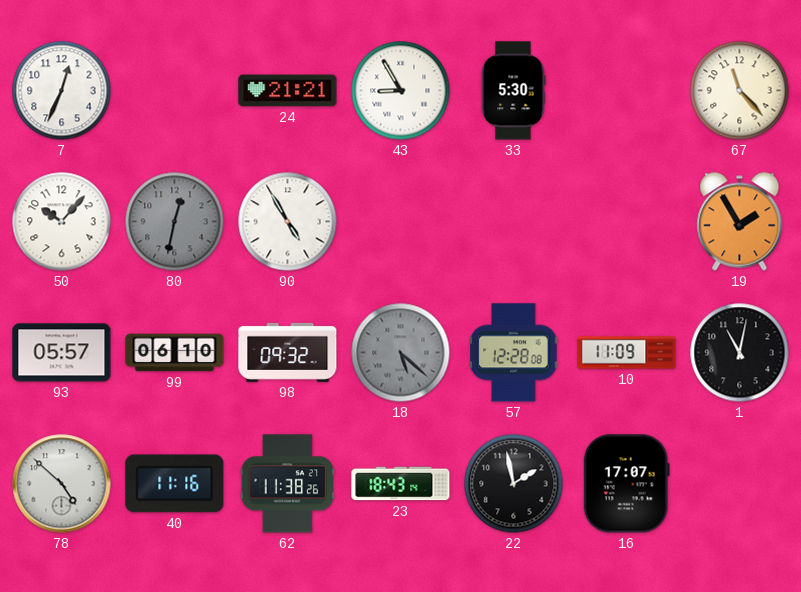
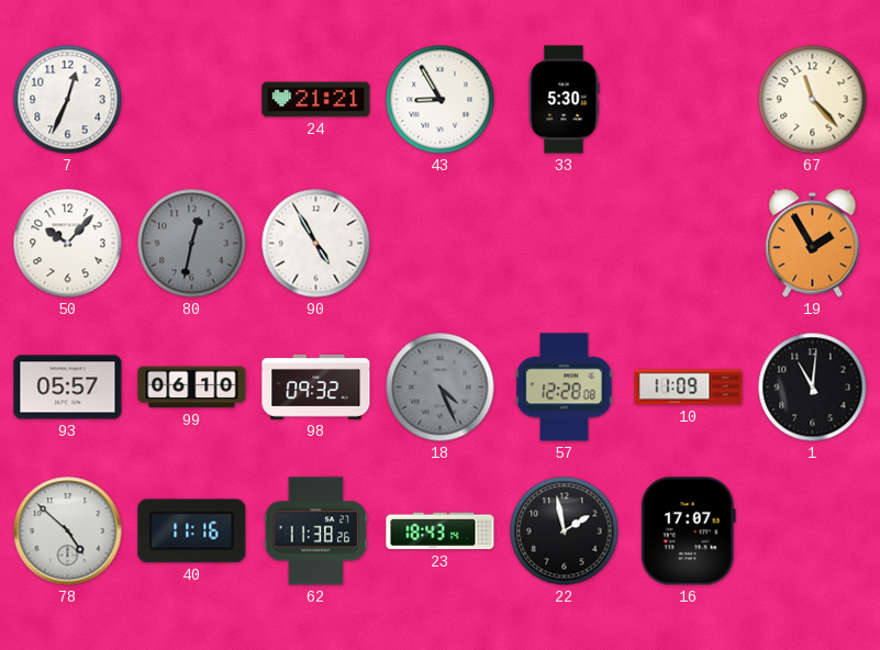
18: 5:22 -> 4:26 (441, 388)
1: 11:02 -> 11:01 (813, 388)
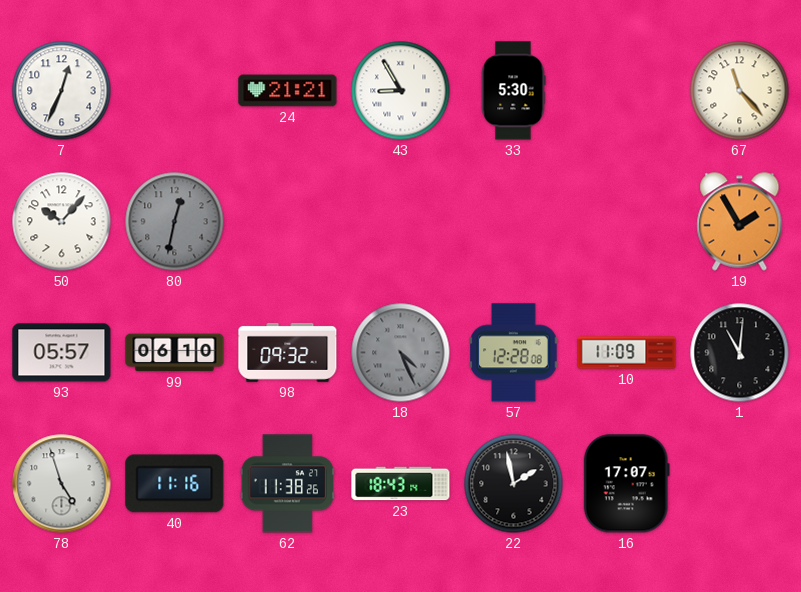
90: 4:55 -> none (316, 244)
78: 4:52 -> 4:57 (62, 484)
